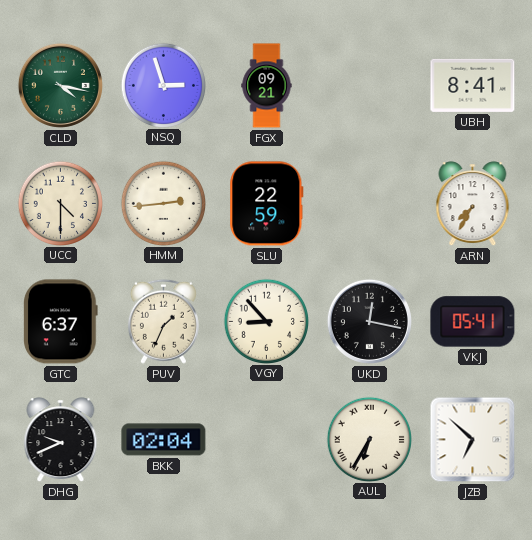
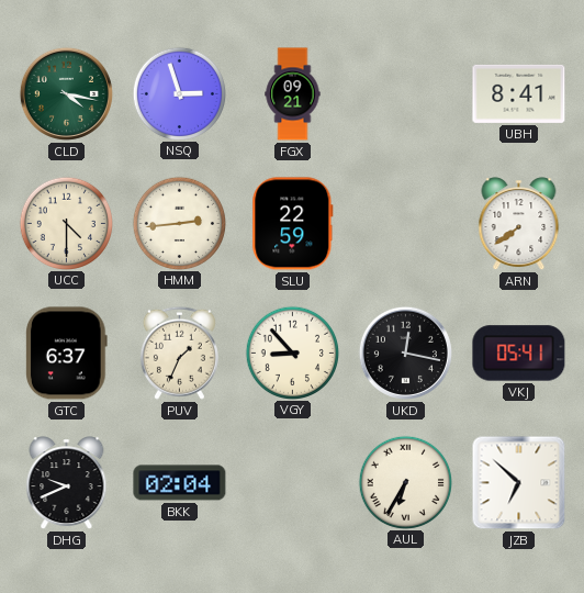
ARN: 7:35 -> 7:39 (519, 224)
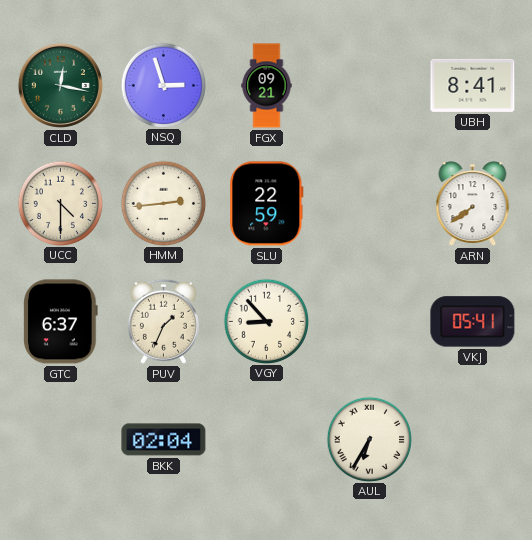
CLD: 4:17 -> 12:17 (60, 85)
UKD: 12:17 -> none (405, 353)
DHG: 9:41 -> none (67, 483)
JZB: 6:52 -> none (519, 483)
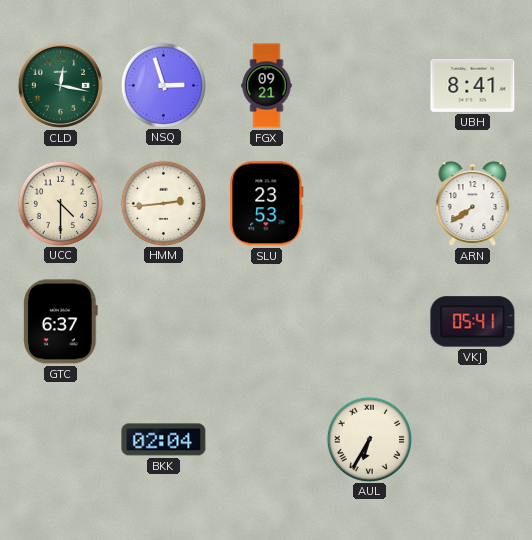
SLU: 22:59 -> 23:53 (267, 204)
PUV: 1:34 -> none (163, 321)
VGY: 8:53 -> none (266, 321)
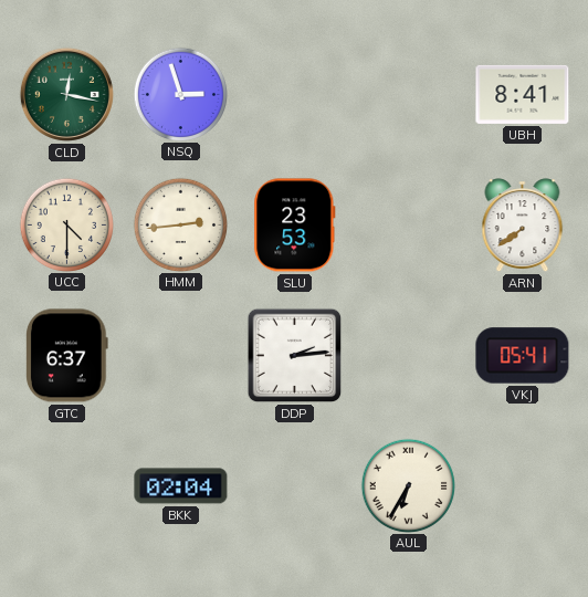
FGX: 09:21 -> none (267, 86)
DDP: none -> 2:14 (295, 356)
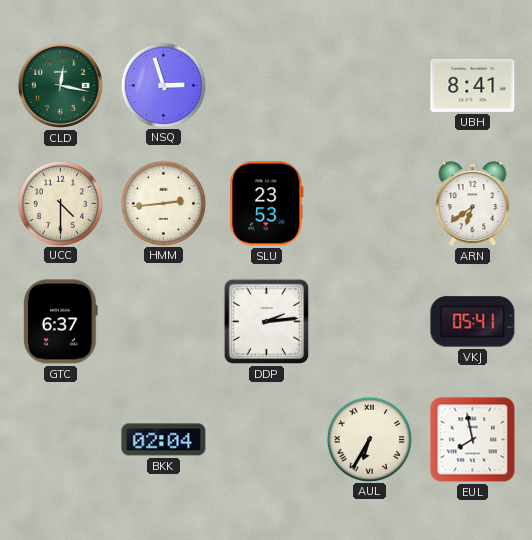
ARN: 7:39 -> 6:39 (473, 204)
EUL: none -> 7:58 (473, 440)
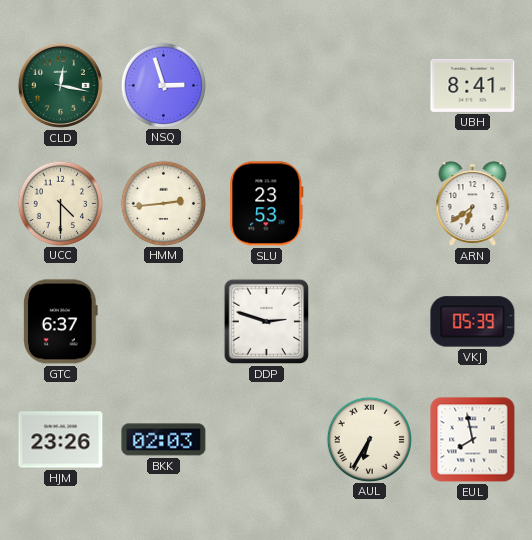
DDP: 2:14 -> 2:48 (267, 322)
VKJ: 05:41 -> 05:39 (473, 322)
HJM: none -> 23:26 (61, 440)
BKK: 02:04 -> 02:03 (164, 440)
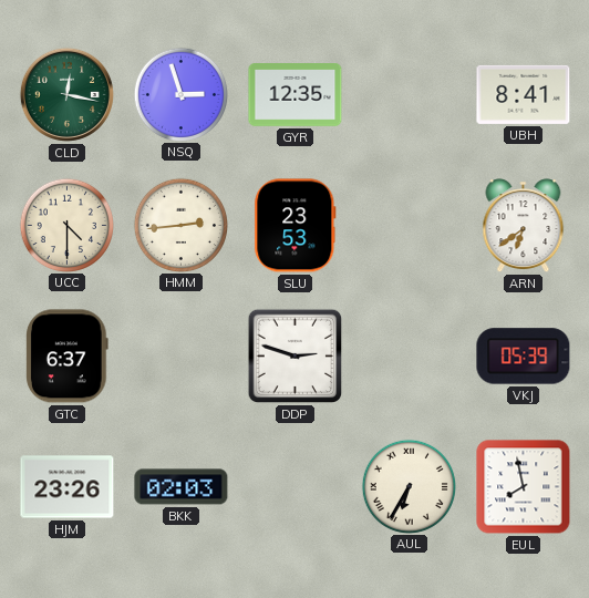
GYR: none -> 12:35 (296, 95)
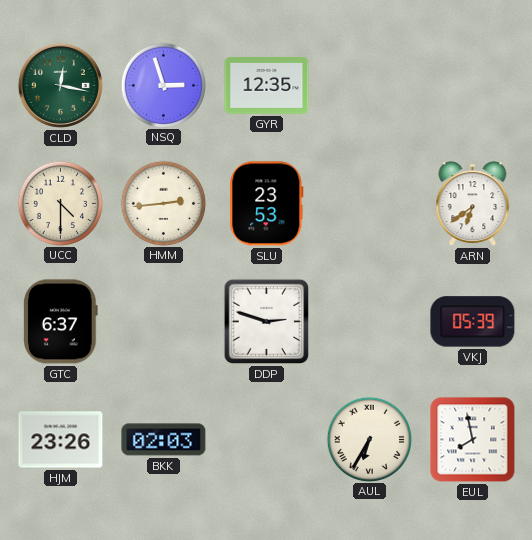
UBH: 8:41 -> none (524, 94)
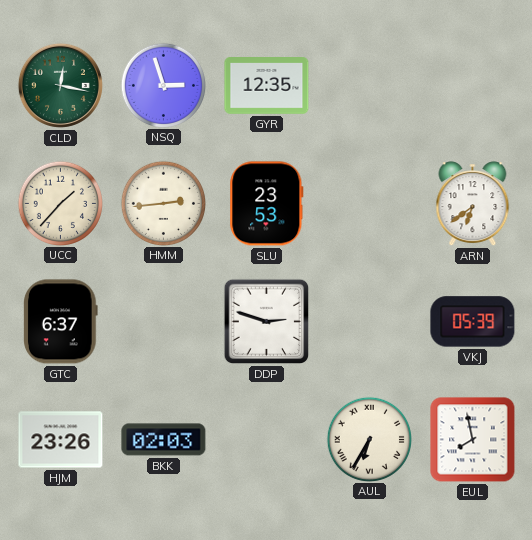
UCC: 4:30 -> 1:37 (60, 203)
